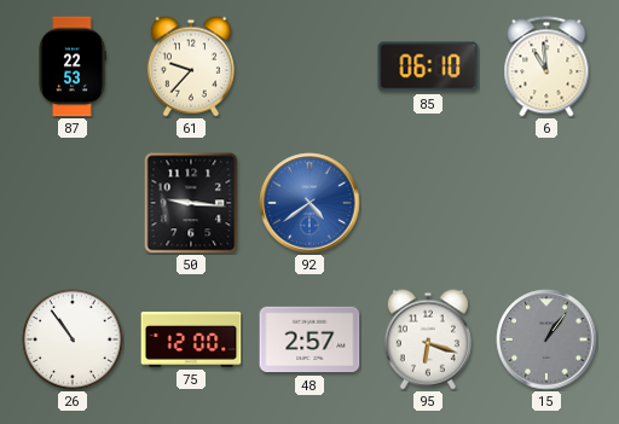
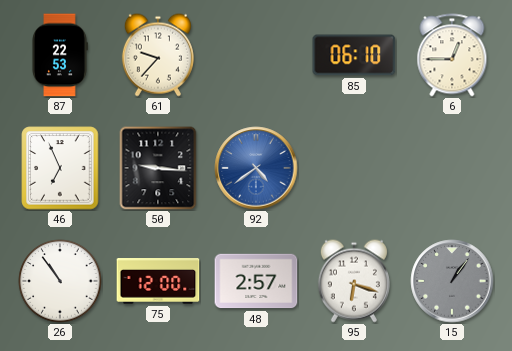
6: 10:59 -> 12:45 (452, 55)
46: none -> 6:56 (60, 168)
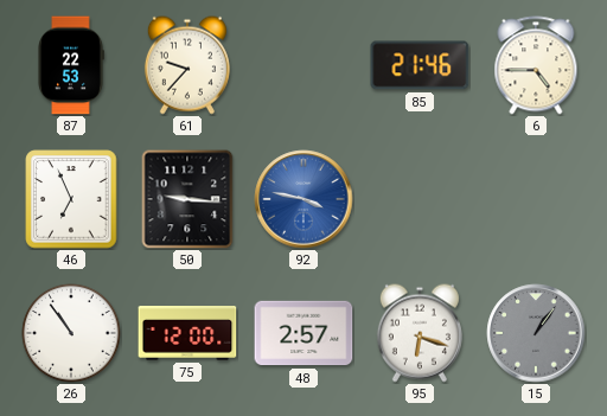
85: 06:10 -> 21:46 (420, 65)
6: 12:45 -> 4:45 (536, 65)
92: 4:39 -> 3:47 (303, 199)
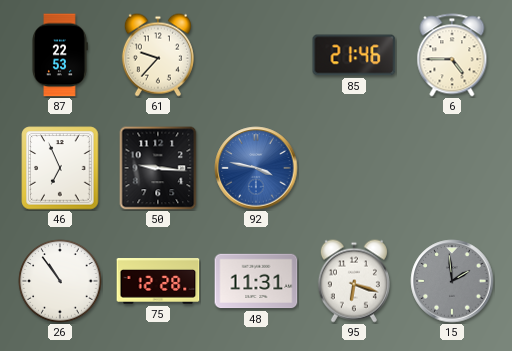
75: 12:00 -> 12:28 (158, 282)
48: 2:57 -> 11:31 (256, 281)
15: 1:06 -> 1:59 (452, 281)
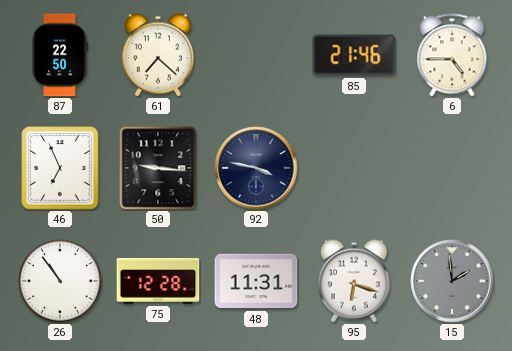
87: 22:53 -> 22:50 (60, 55)
61: 9:37 -> 7:22 (158, 55)
92 dial: blue -> navy (256, 168)
